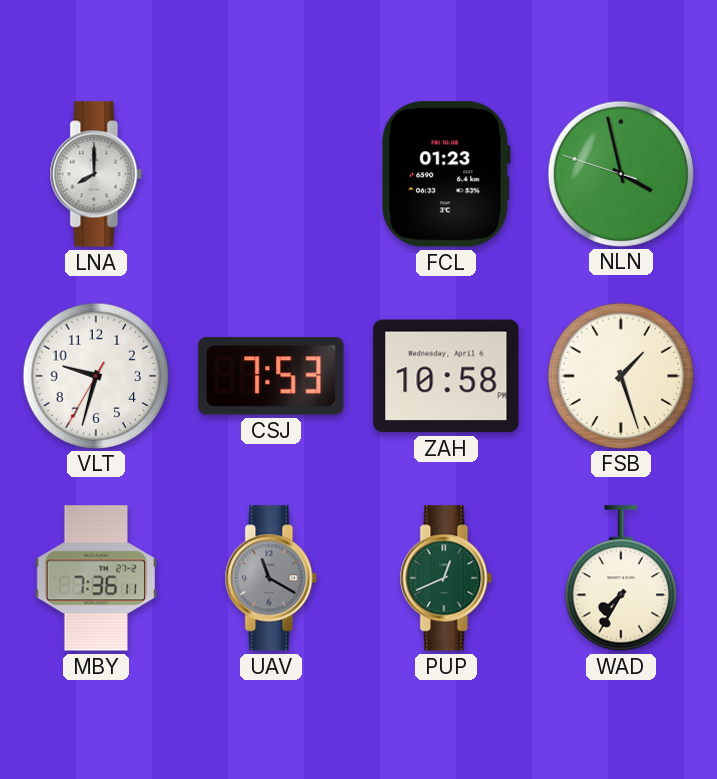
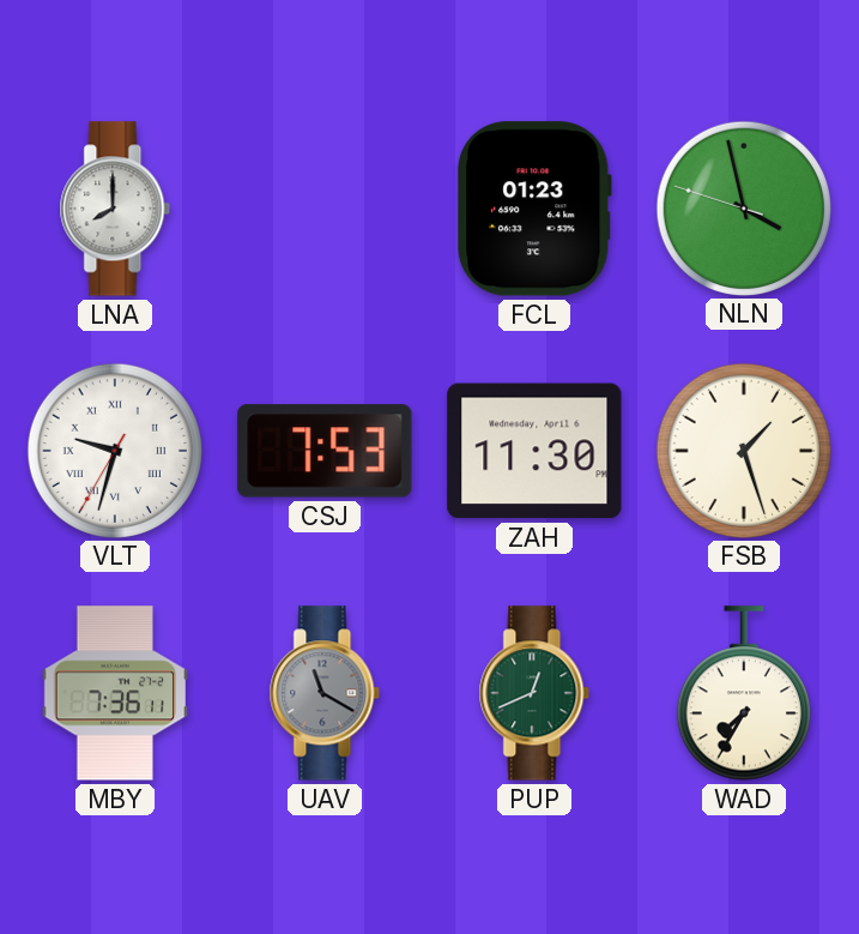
VLT numerals: Arabic -> Roman (114, 450)
ZAH: 10:58 -> 11:30 (534, 451)
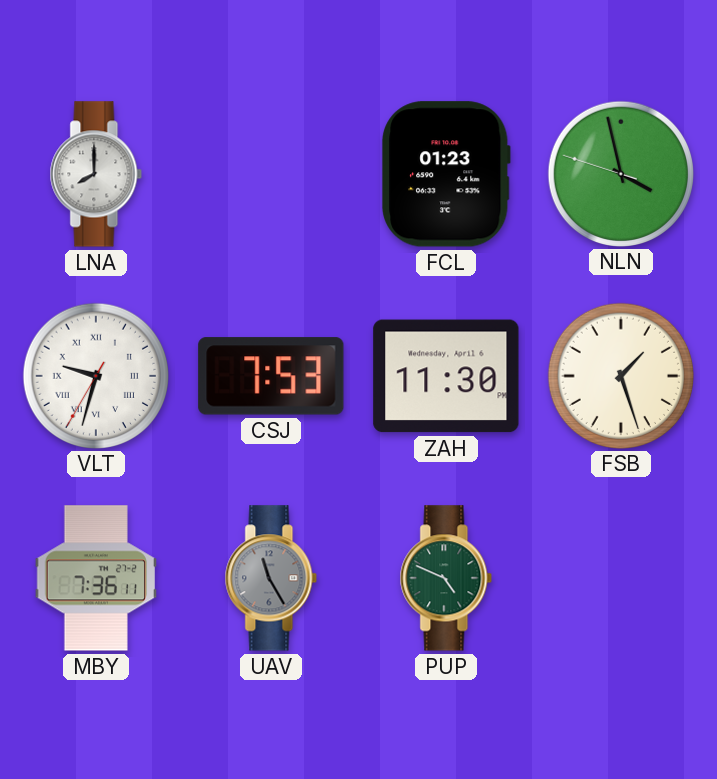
UAV: 11:20 -> 11:25 (271, 578)
PUP: 12:41 -> 4:49 (446, 578)
WAD: 7:35 -> none (744, 693)
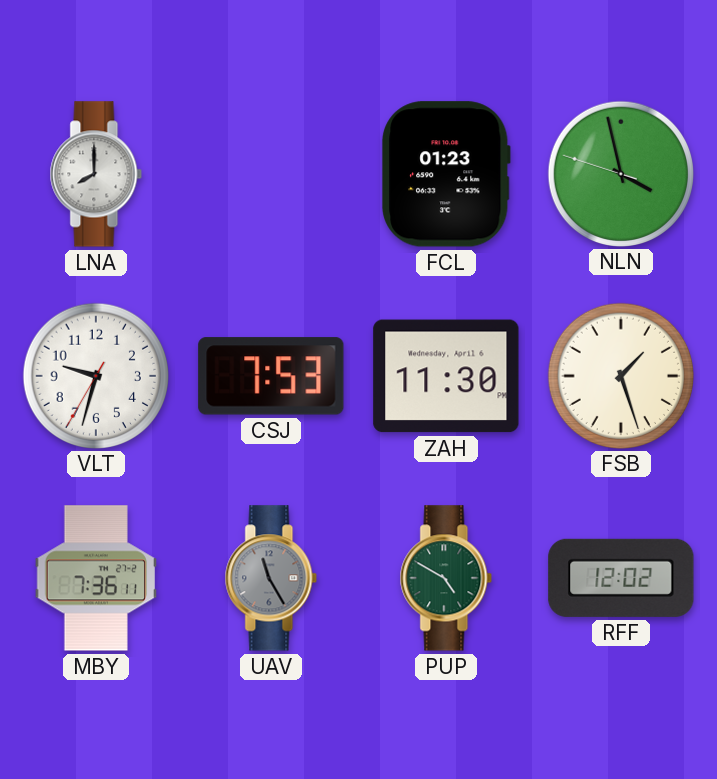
VLT numerals: Roman -> Arabic (95, 375)
PUP: 4:49 -> 4:50 (446, 578)
RFF: none -> 12:02 (621, 578)
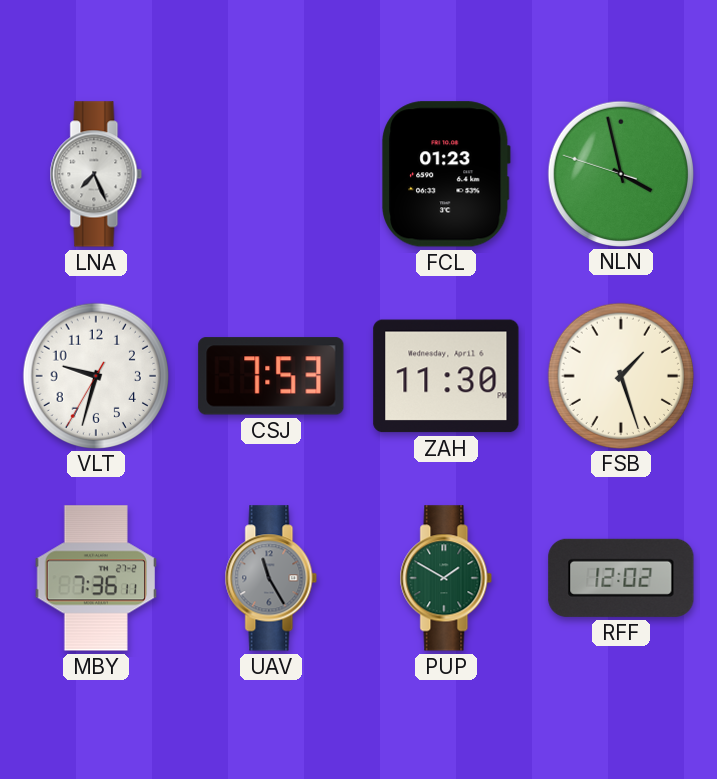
LNA: 8:00 -> 7:26 (96, 174)
PUP: 4:50 -> 1:50 (446, 578)
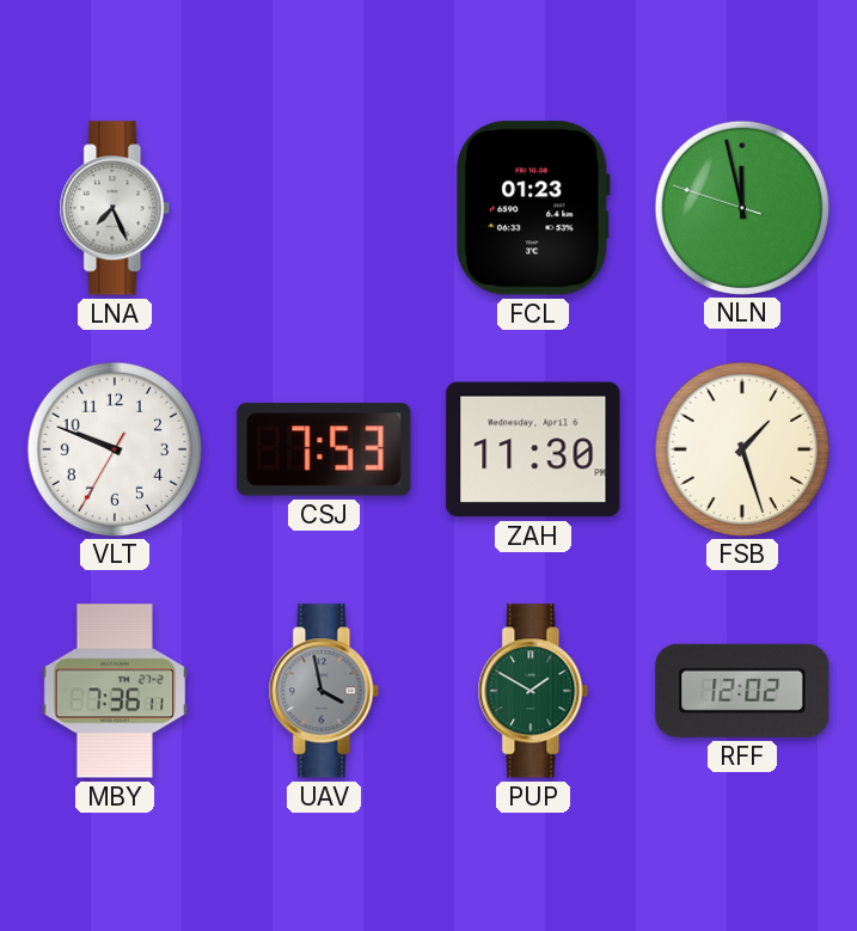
NLN: 3:57 -> 11:57 (741, 207)
VLT: 9:32 -> 9:48 (114, 448)
UAV: 11:25 -> 3:58 (324, 691)
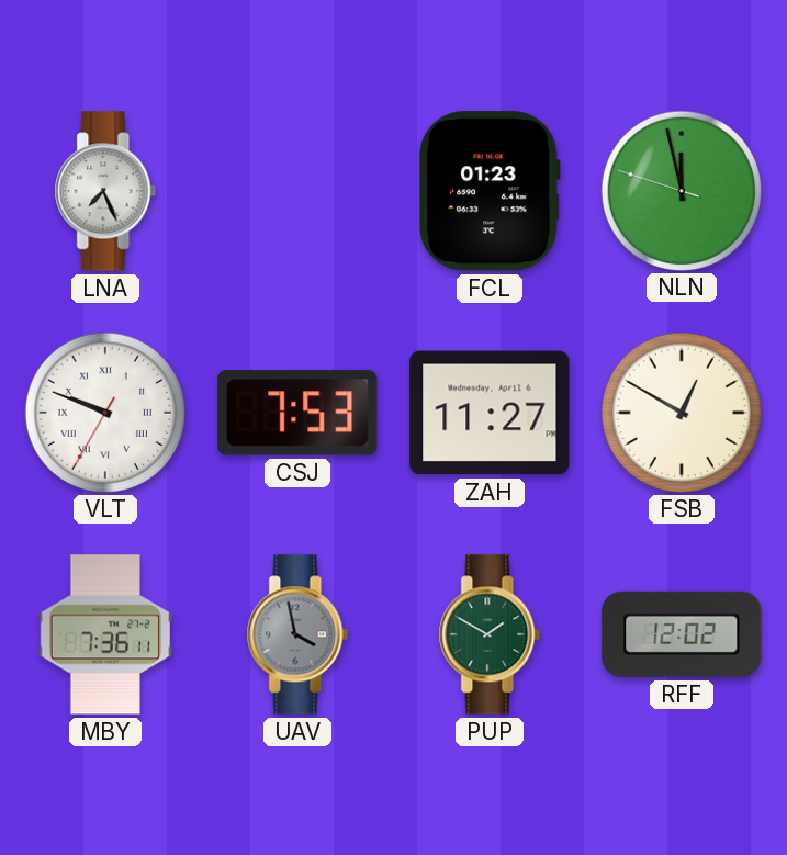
VLT numerals: Arabic -> Roman (104, 412)
ZAH: 11:30 -> 11:27 (490, 413)
FSB: 1:27 -> 12:50 (681, 412)
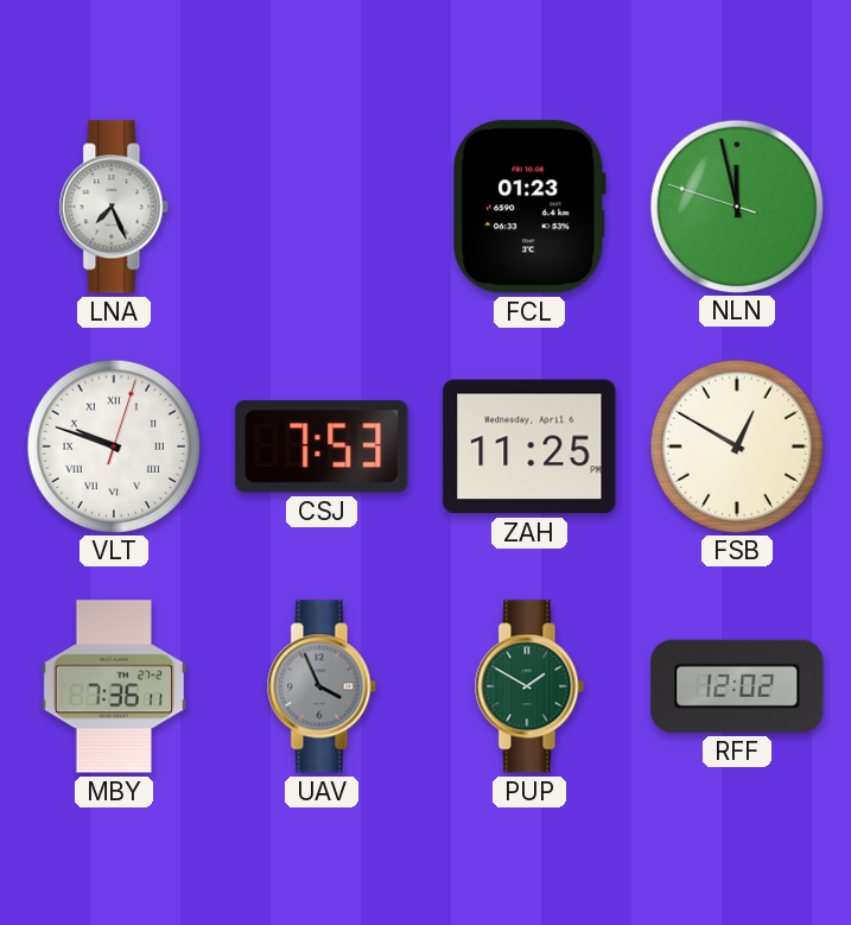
VLT: 9:48:35 -> 9:48:03 (113, 445)
ZAH: 11:27 -> 11:25 (529, 446)
UAV: 3:58 -> 3:56 (322, 686)
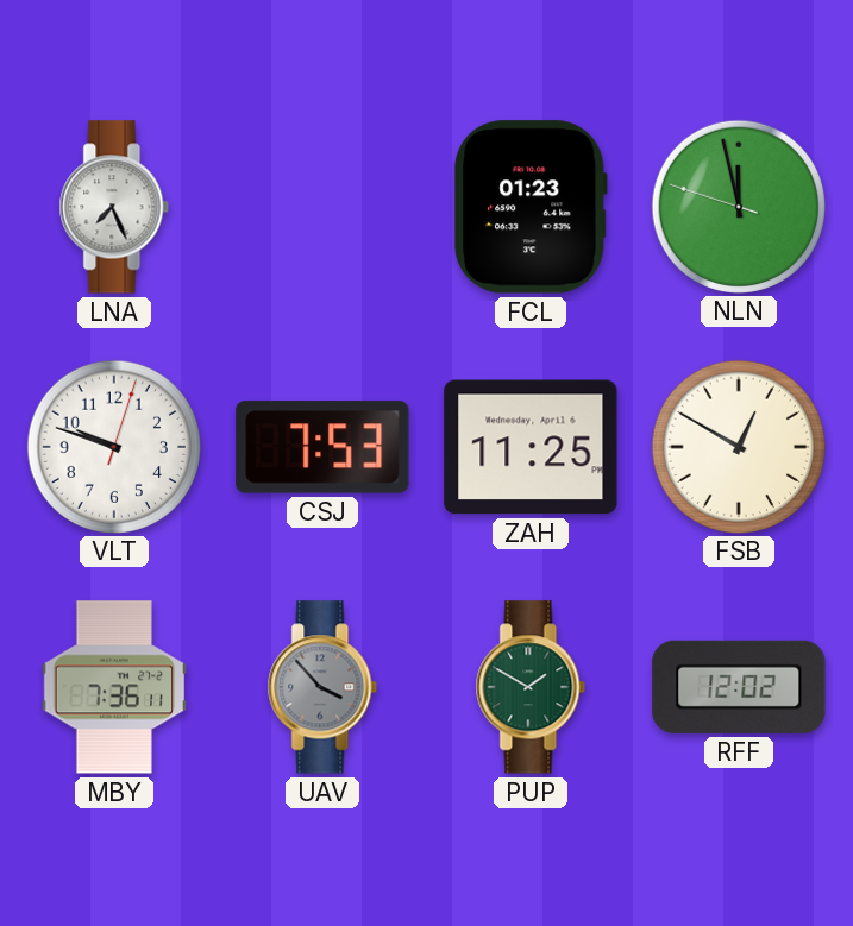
VLT numerals: Roman -> Arabic (113, 446)
UAV: 3:56 -> 3:53 (322, 687)
